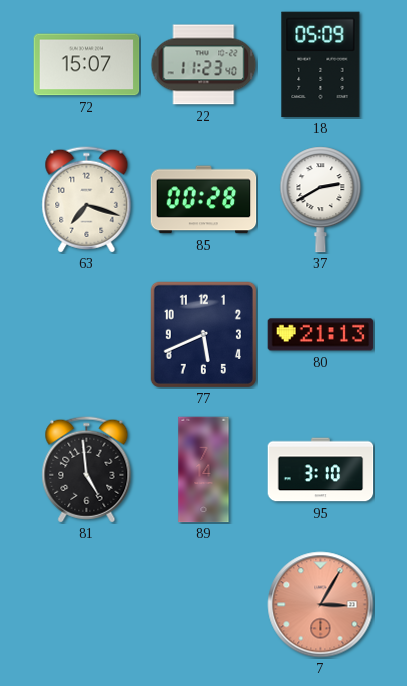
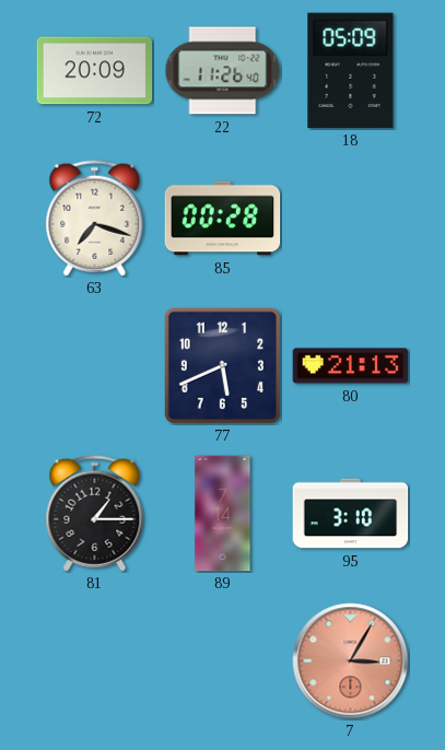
72: 15:07 -> 20:09 (95, 71)
22: 11:23 -> 11:26 (223, 71)
37: 2:40 -> none (321, 200)
81: 4:59 -> 1:15 (95, 514)
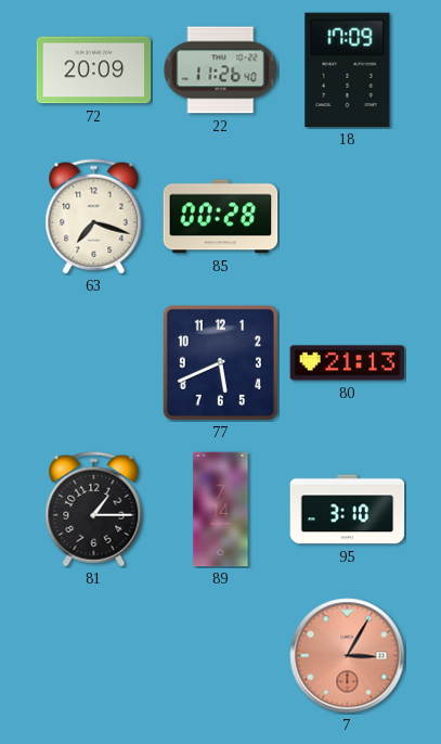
18: 05:09 -> 17:09 (348, 70)
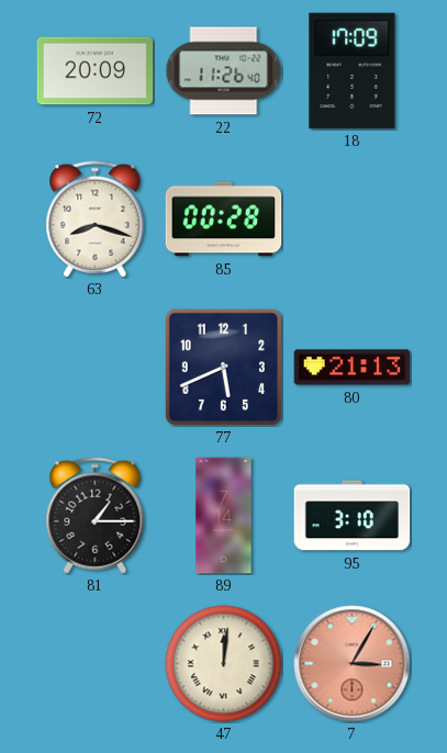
63: 7:18 -> 8:18 (96, 220)
47: none -> 12:01 (224, 664)
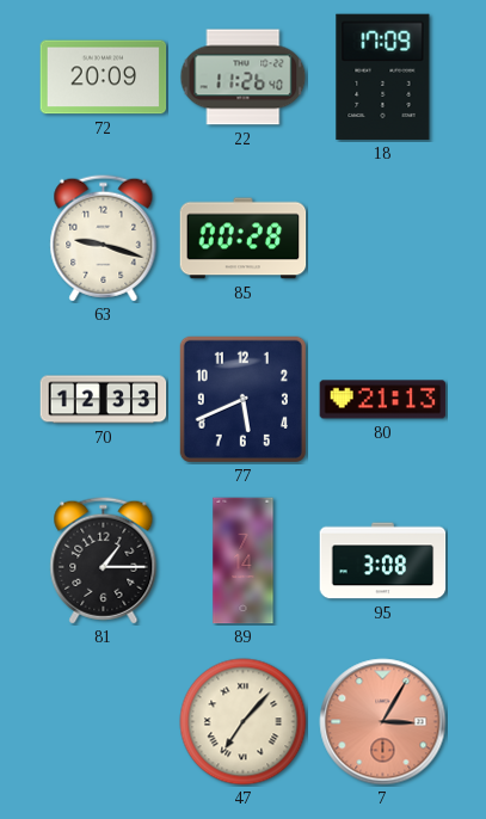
63: 8:18 -> 9:18 (104, 239)
70: none -> 12:33 (104, 400)
95: 3:10 -> 3:08 (383, 561)
47: 12:01 -> 7:07 (244, 722)
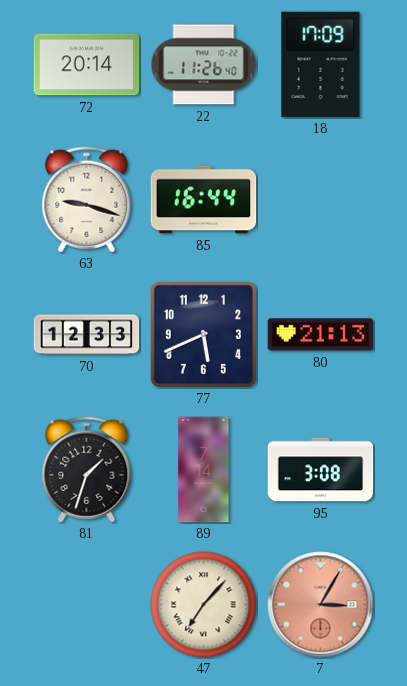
72: 20:09 -> 20:14 (87, 65)
85: 00:28 -> 16:44 (204, 200)
81: 1:15 -> 1:33 (87, 470)
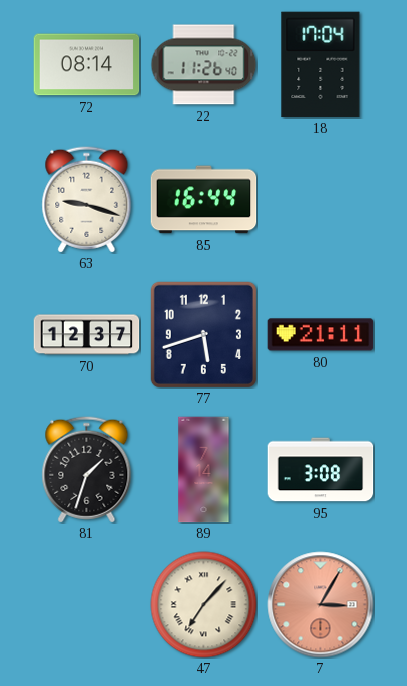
72: 20:14 -> 08:14 (87, 65)
18: 17:09 -> 17:04 (321, 65)
70: 12:33 -> 12:37 (87, 335)
77: 5:41 -> 5:42 (203, 334)
80: 21:13 -> 21:11 (321, 335)
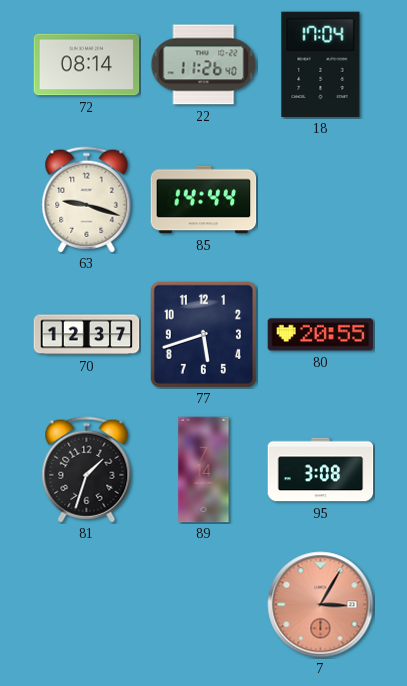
85: 16:44 -> 14:44 (204, 200)
80: 21:11 -> 20:55 (321, 335)
47: 7:07 -> none (204, 605)
